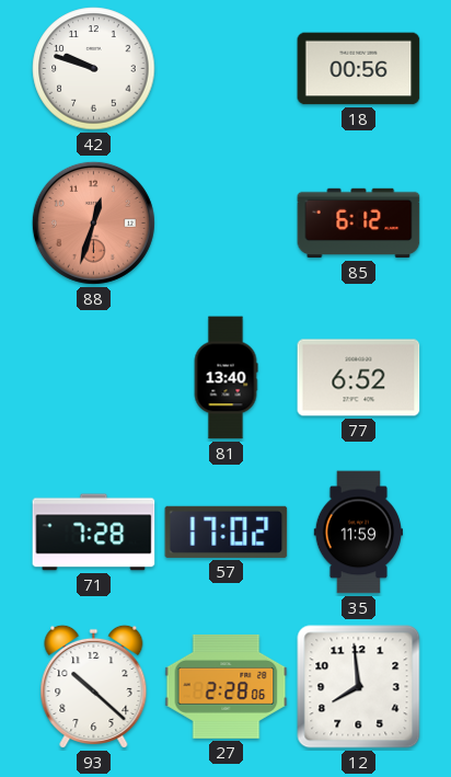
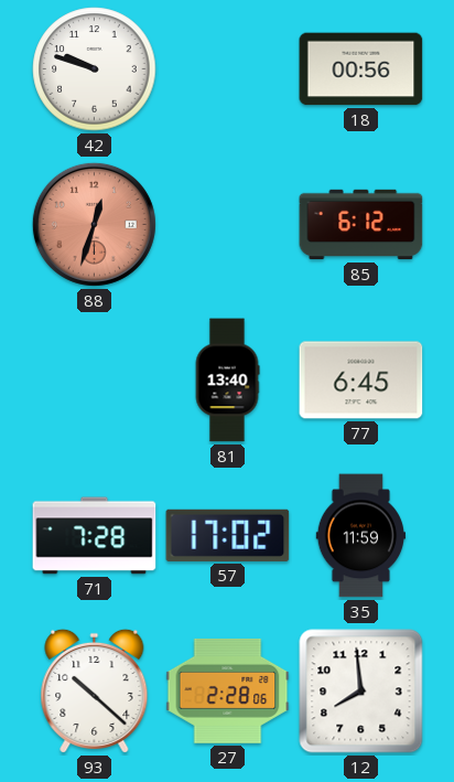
77: 6:52 -> 6:45 (361, 381)
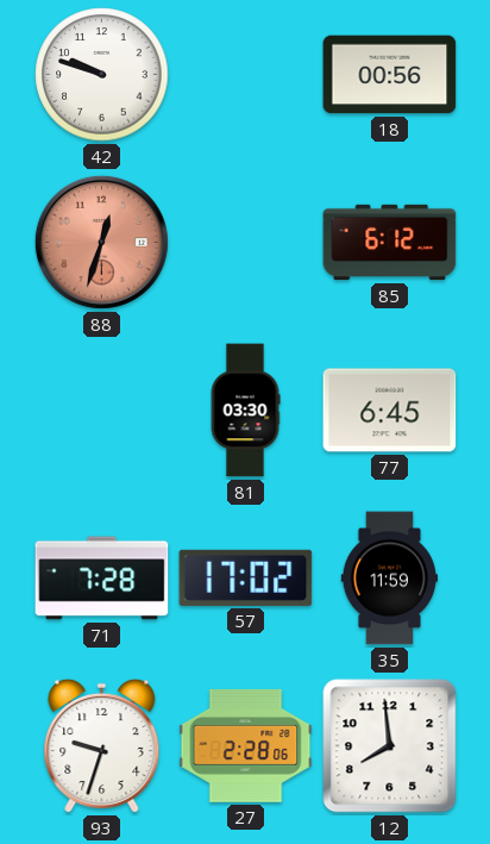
81: 13:40 -> 03:30 (245, 411)
93: 10:22 -> 9:33 (102, 745)
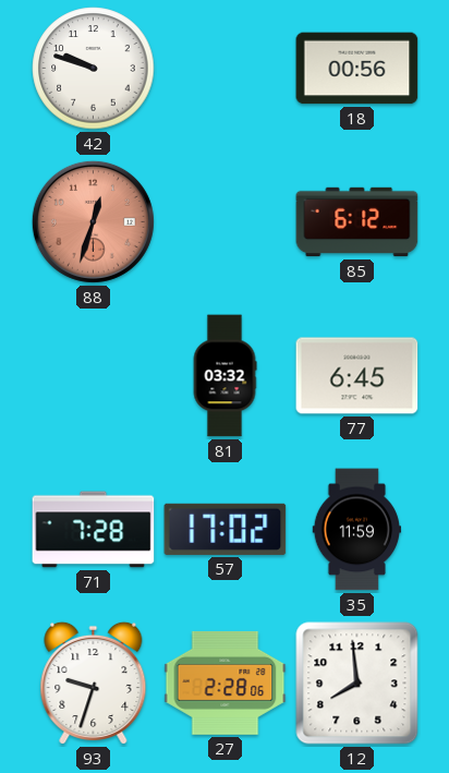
81: 03:30 -> 03:32 (225, 376)
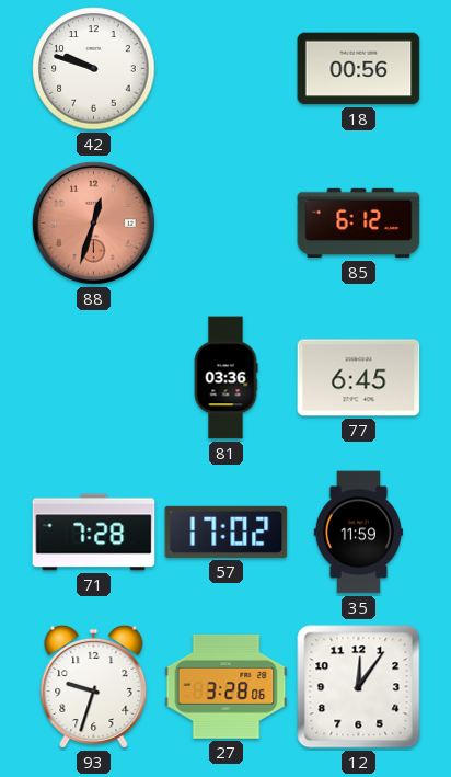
81: 03:32 -> 03:36 (225, 378)
27: 2:28 -> 3:28 (227, 686)
12: 7:59 -> 12:06 (359, 687)
